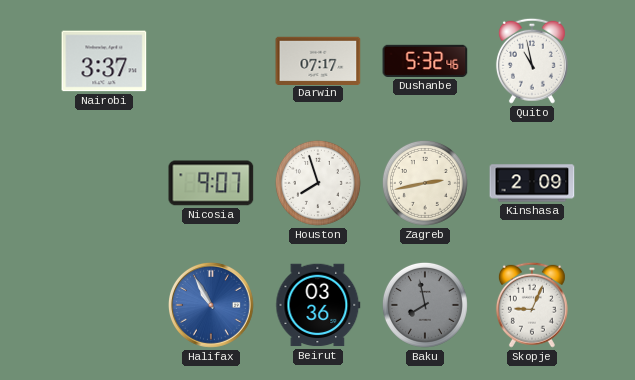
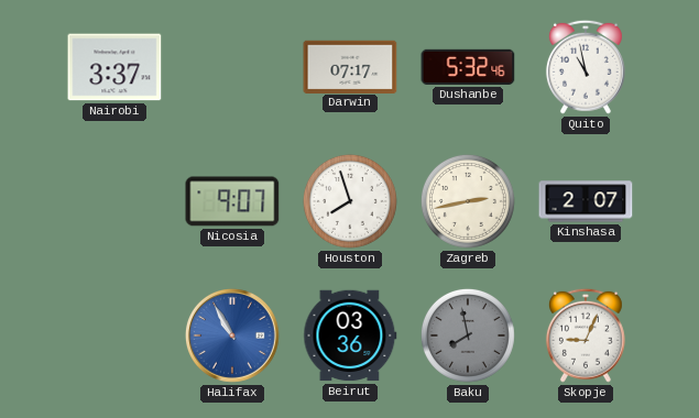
Kinshasa: 2:09 -> 2:07 (586, 201)
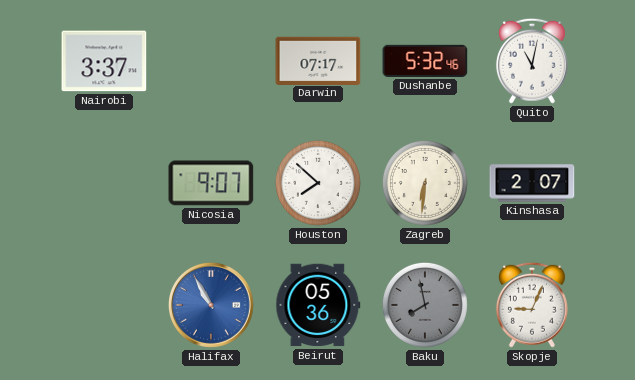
Quito: 10:58 -> 11:02 (532, 61)
Houston: 7:57 -> 7:52 (318, 183)
Zagreb: 2:43 -> 6:31 (425, 183)
Beirut: 03:36 -> 05:36 (318, 305)
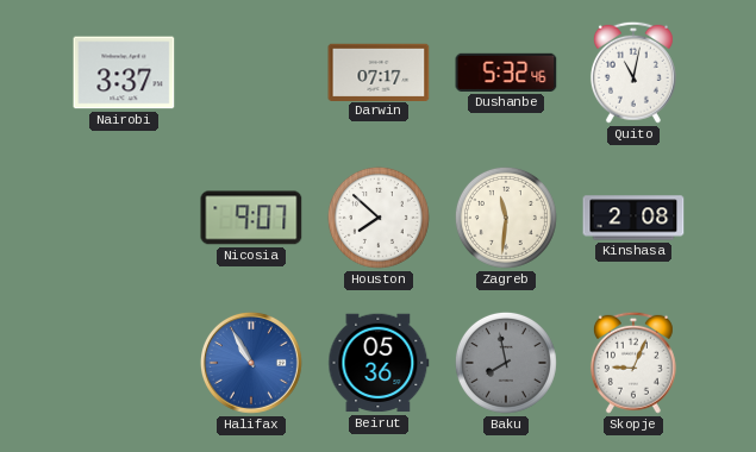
Zagreb: 6:31 -> 11:31 (506, 218)
Kinshasa: 2:07 -> 2:08 (633, 218)
